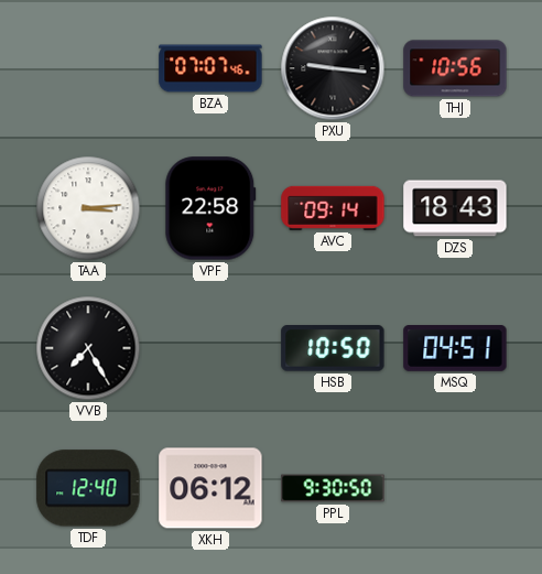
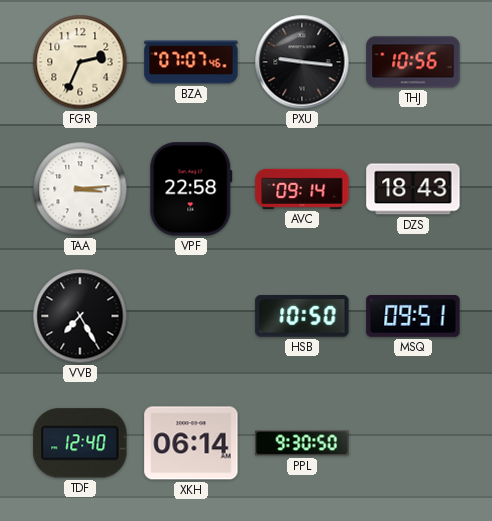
FGR: none -> 2:34 (80, 62)
MSQ: 04:51 -> 09:51 (413, 317)
XKH: 06:12 -> 06:14 (191, 443)
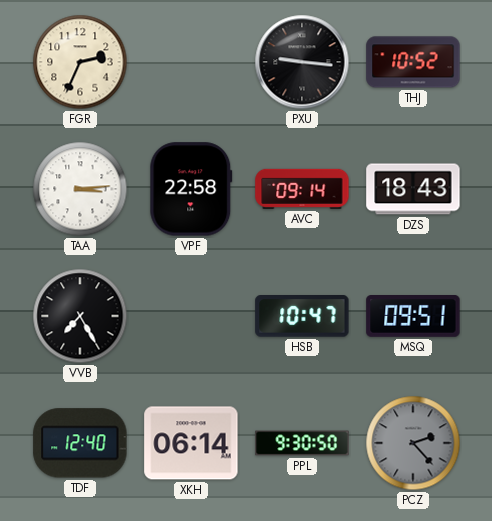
BZA: 07:07 -> none (191, 62)
THJ: 10:56 -> 10:52 (413, 62)
HSB: 10:50 -> 10:47 (302, 316)
PCZ: none -> 2:23 (413, 443)
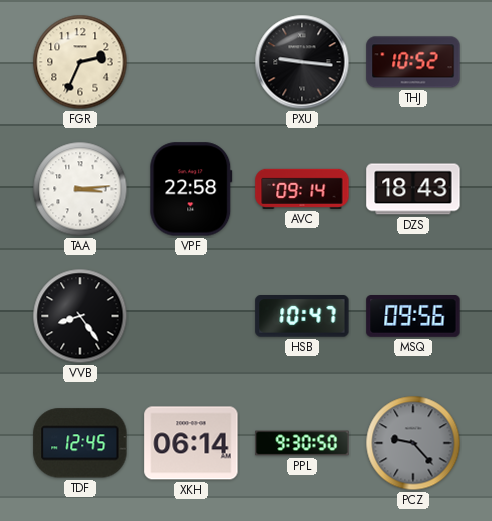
VVB: 7:25 -> 8:24 (80, 316)
MSQ: 09:51 -> 09:56 (413, 317)
TDF: 12:40 -> 12:45 (80, 443)
PCZ: 2:23 -> 9:23 (413, 443)
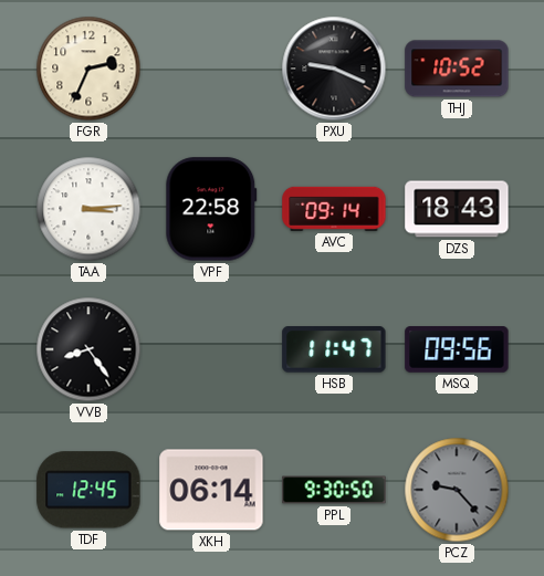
PXU: 9:16 -> 9:19 (334, 69)
HSB: 10:47 -> 11:47 (334, 349)
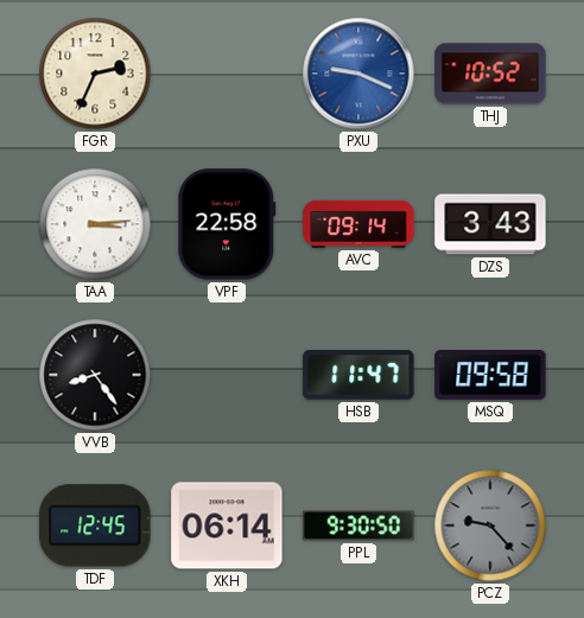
PXU dial: black -> blue (358, 74)
DZS: 18:43 -> 3:43 (490, 224)
MSQ: 09:56 -> 09:58 (490, 376)
